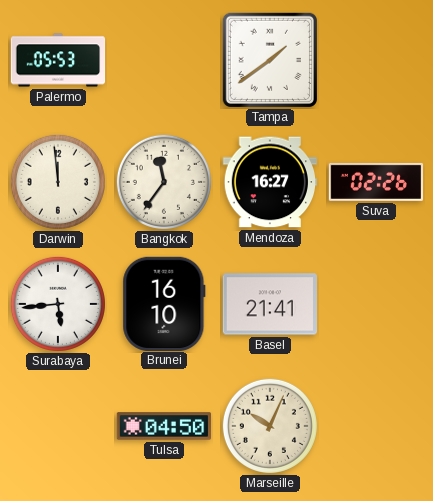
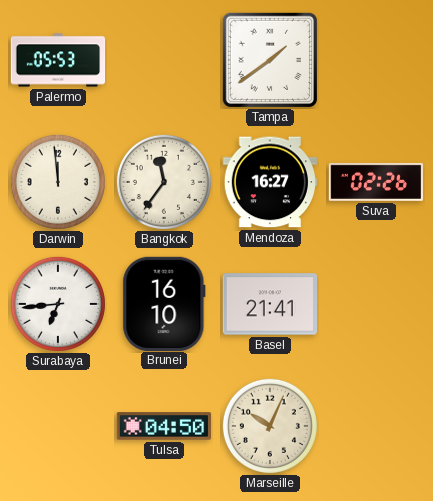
Surabaya: 5:44 -> 6:44 (58, 304)
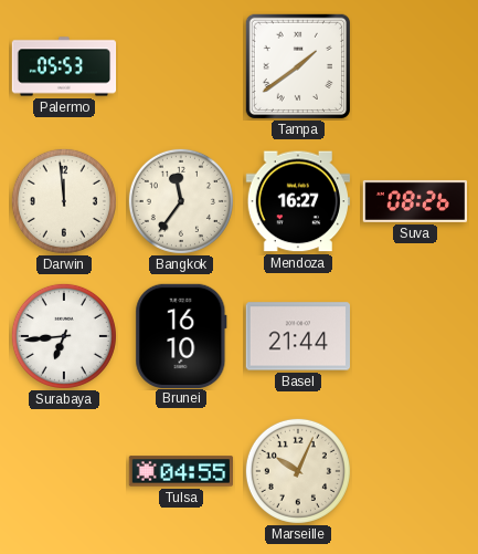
Suva: 02:26 -> 08:26 (415, 201)
Basel: 21:41 -> 21:44 (297, 336)
Tulsa: 04:50 -> 04:55 (181, 471)
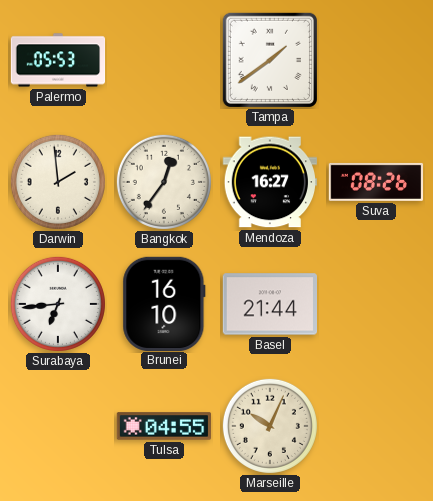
Darwin: 11:59 -> 1:59 (58, 182)
Bangkok: 11:36 -> 12:36 (164, 182)
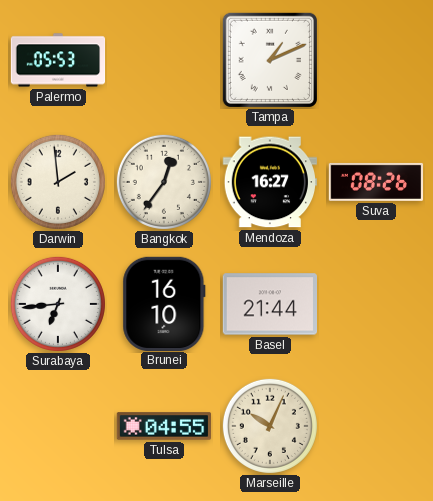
Tampa: 1:39 -> 1:11 (269, 59)
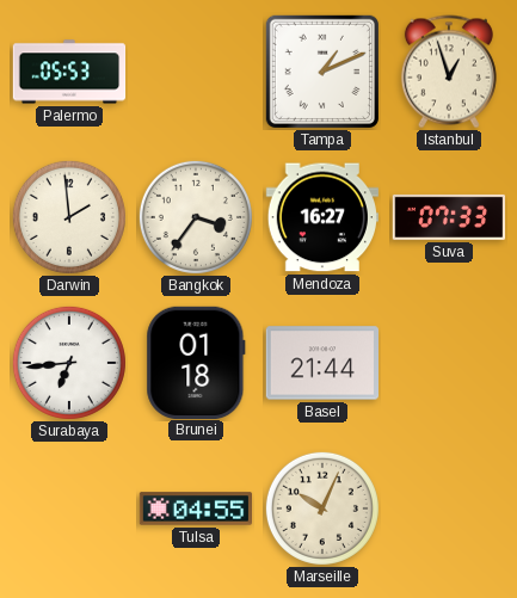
Istanbul: none -> 12:57 (449, 72)
Bangkok: 12:36 -> 3:36 (196, 217)
Suva: 08:26 -> 07:33 (449, 217)
Brunei: 16:10 -> 01:18 (196, 362)
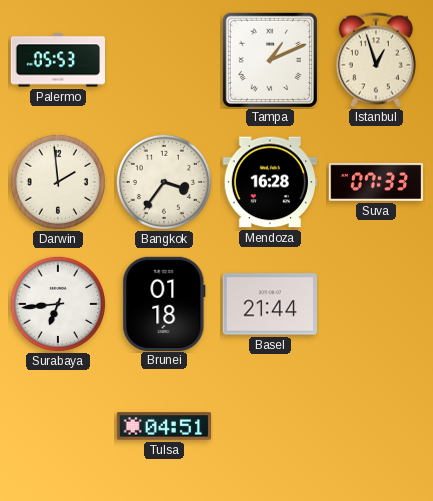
Mendoza: 16:27 -> 16:28 (269, 182)
Tulsa: 04:55 -> 04:51 (164, 426)
Marseille: 10:04 -> none (322, 508)
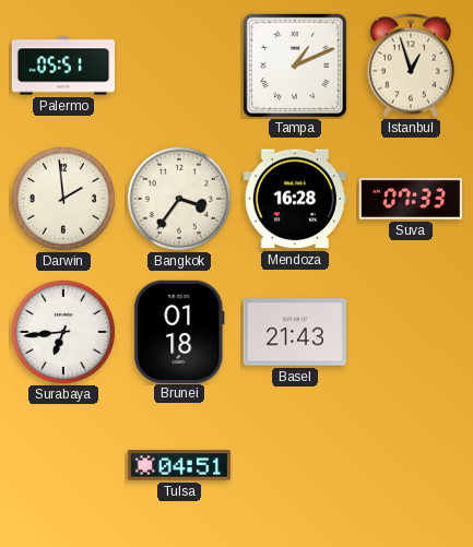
Palermo: 05:53 -> 05:51 (63, 66)
Basel: 21:44 -> 21:43 (294, 332)
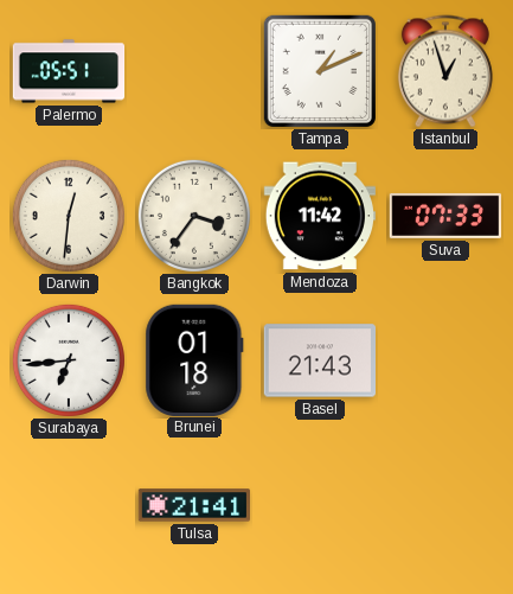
Darwin: 1:59 -> 12:31 (69, 216)
Mendoza: 16:28 -> 11:42 (319, 216)
Tulsa: 04:51 -> 21:41 (194, 505)
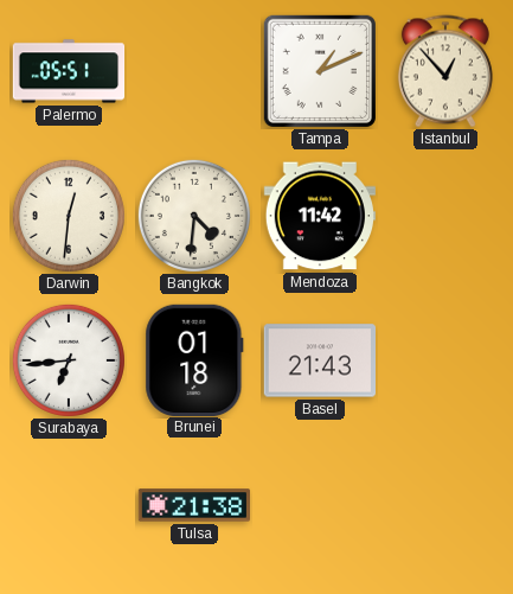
Istanbul: 12:57 -> 12:53 (445, 71)
Bangkok: 3:36 -> 4:31 (194, 216)
Suva: 07:33 -> none (445, 216)
Tulsa: 21:41 -> 21:38 (194, 505)
